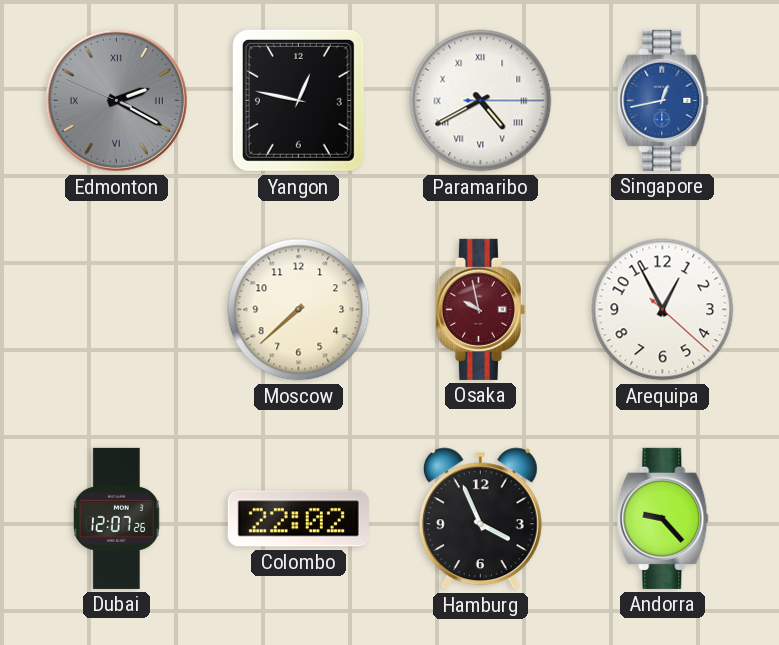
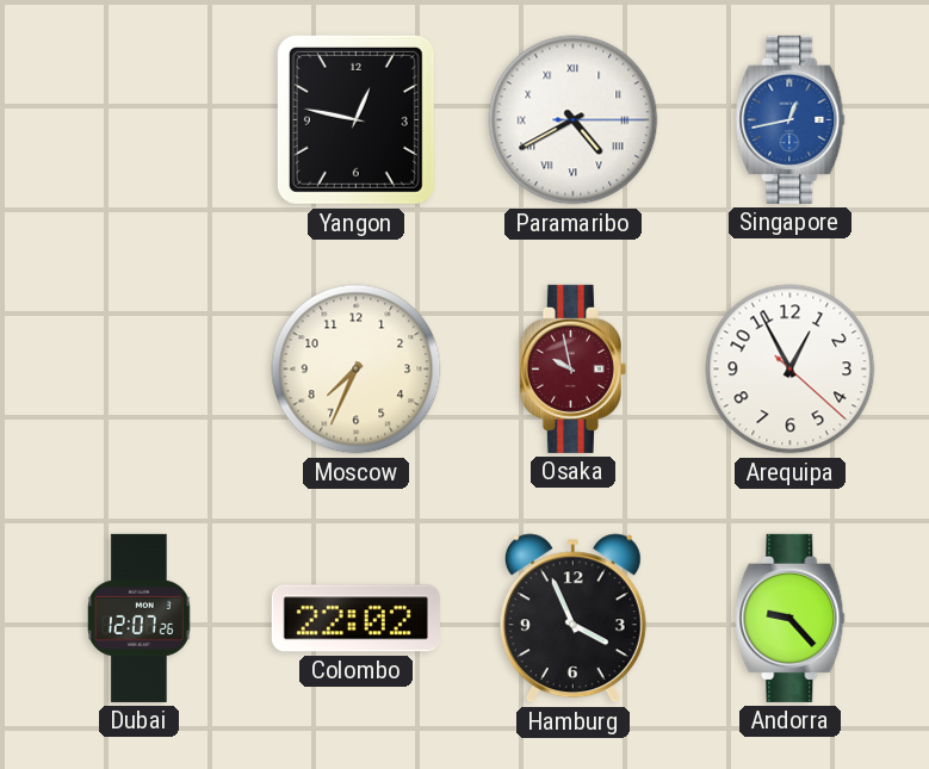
Edmonton: 2:19 -> none (116, 100)
Moscow: 7:38 -> 7:34 (357, 370)
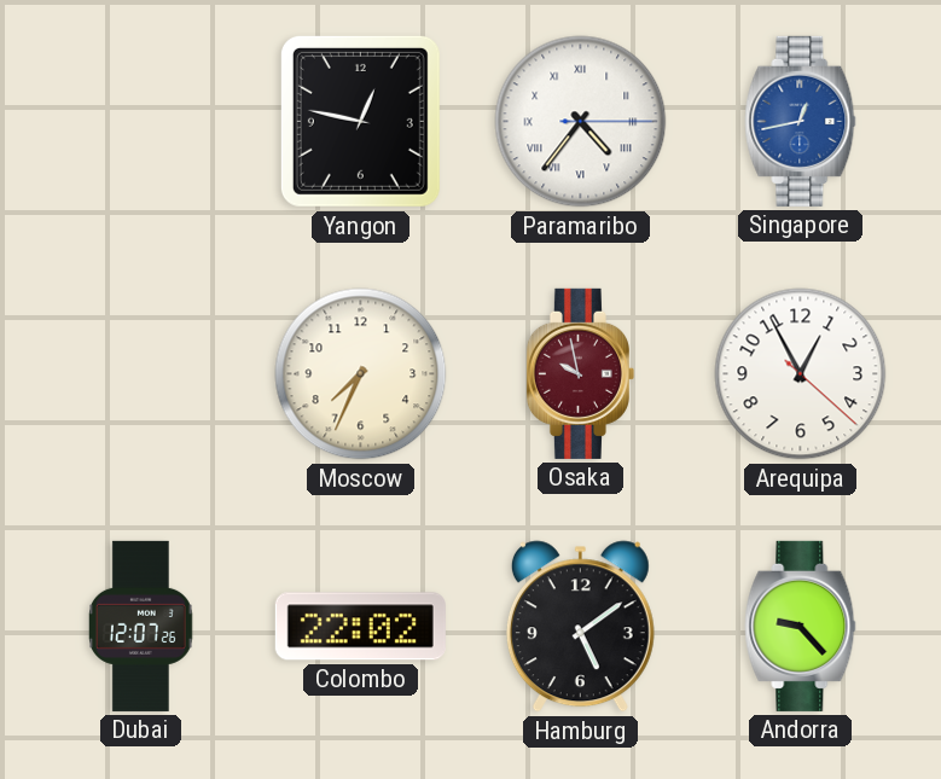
Paramaribo: 4:40 -> 4:36 (581, 122)
Hamburg: 3:56 -> 5:09 (580, 627)
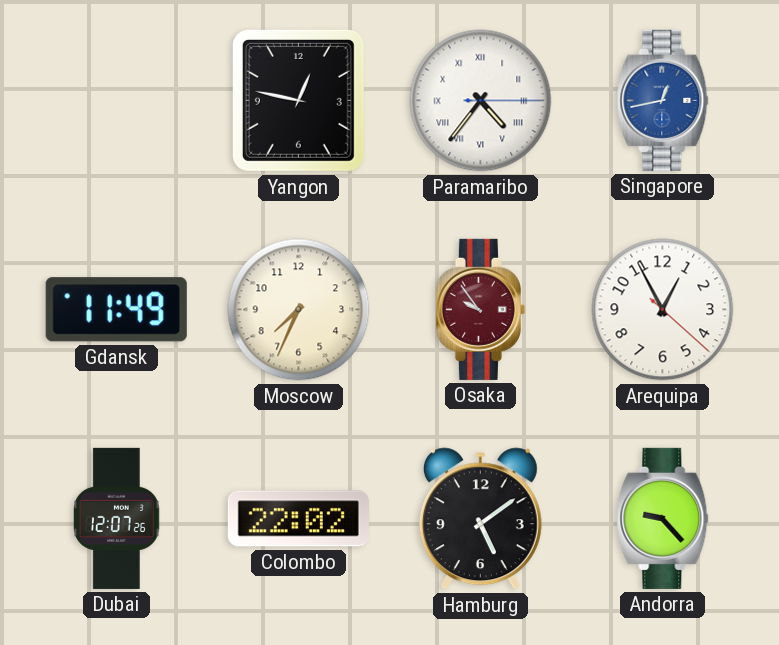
Gdansk: none -> 11:49 (116, 310)
Osaka: 9:58 -> 9:54 (480, 309)
